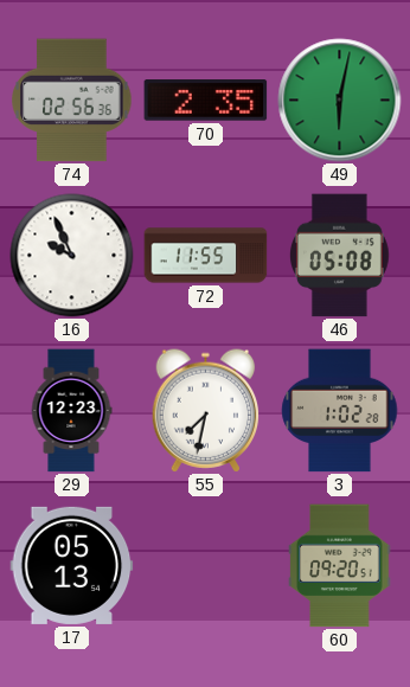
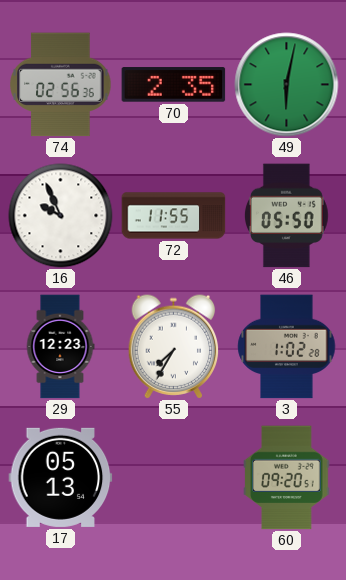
46: 05:08 -> 05:50 (286, 216)
55: 7:32 -> 7:35 (174, 347)
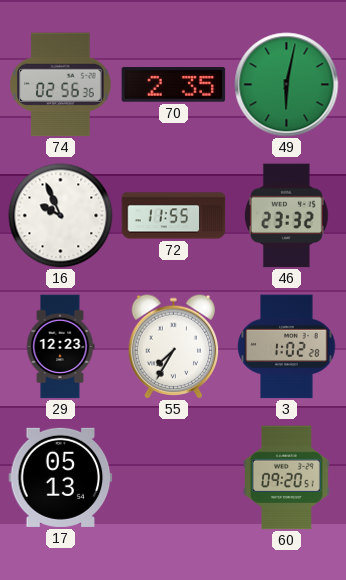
46: 05:50 -> 23:32 (286, 216)
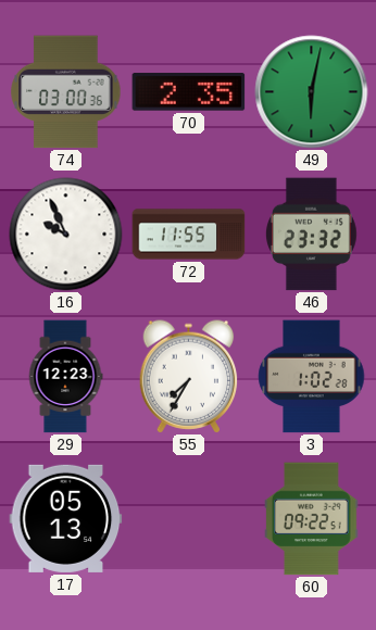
74: 02:56 -> 03:00 (66, 92)
60: 09:20 -> 09:22 (312, 519)
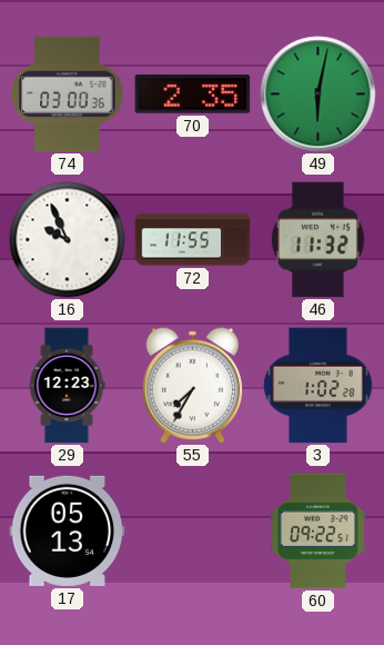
46: 23:32 -> 11:32 (317, 240)
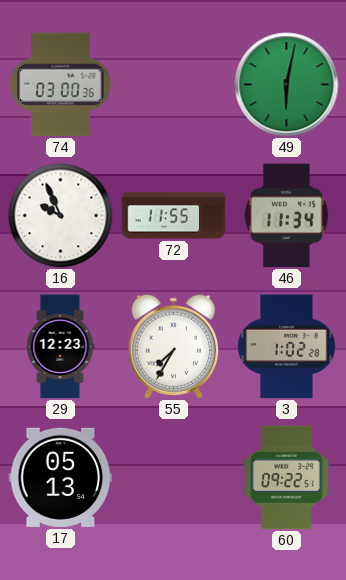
70: 2:35 -> none (193, 95)
46: 11:32 -> 11:34 (286, 216)
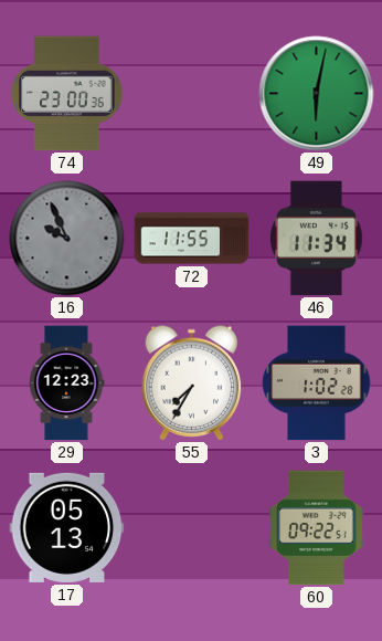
74: 03:00 -> 23:00 (67, 94)
16 dial: white -> grey (67, 239)
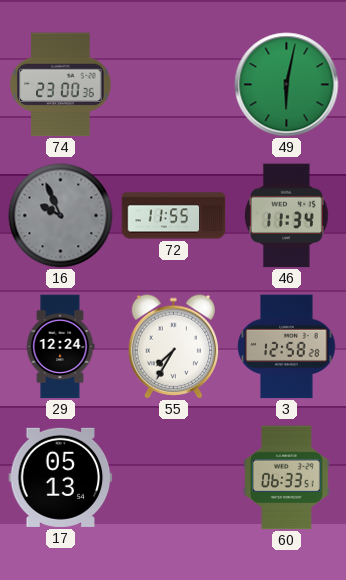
29: 12:23 -> 12:24 (60, 347)
3: 1:02 -> 12:58 (287, 347)
60: 09:22 -> 06:33 (287, 478)
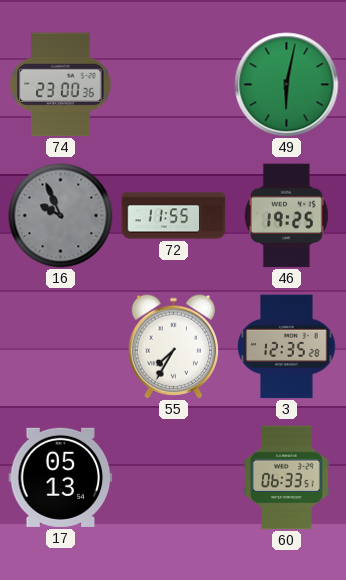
46: 11:34 -> 19:25 (286, 216)
29: 12:24 -> none (60, 347)
3: 12:58 -> 12:35 (287, 347)
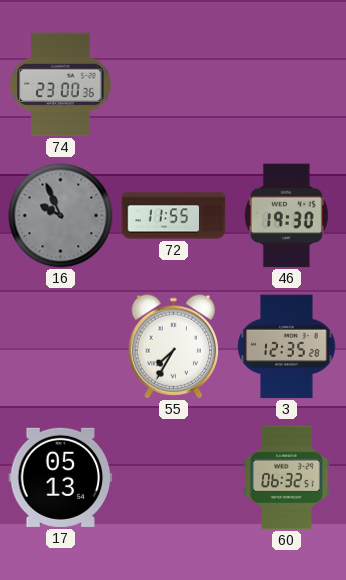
49: 6:02 -> none (287, 85)
46: 19:25 -> 19:30 (286, 216)
60: 06:33 -> 06:32 (287, 478)
